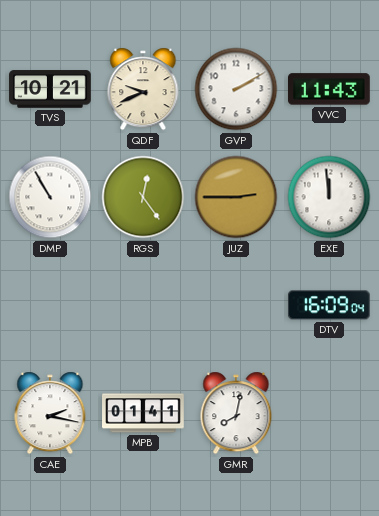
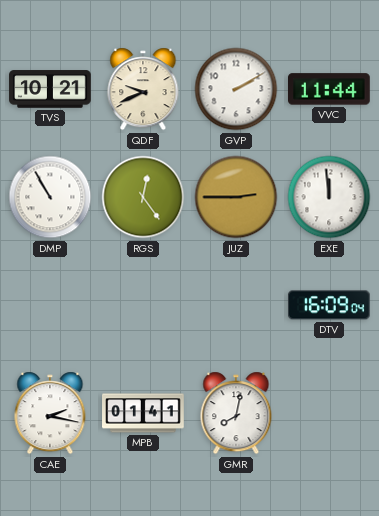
VVC: 11:43 -> 11:44 (330, 89)
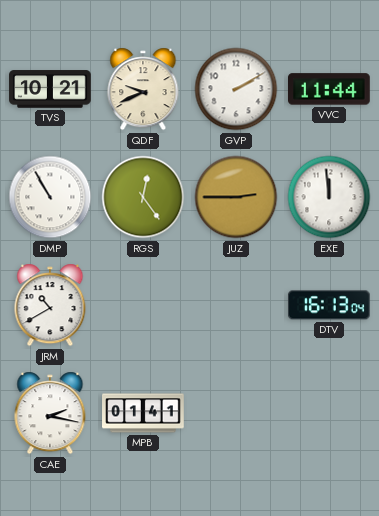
JRM: none -> 10:40 (50, 305)
DTV: 16:09 -> 16:13 (330, 305)
GMR: 8:02 -> none (236, 413)
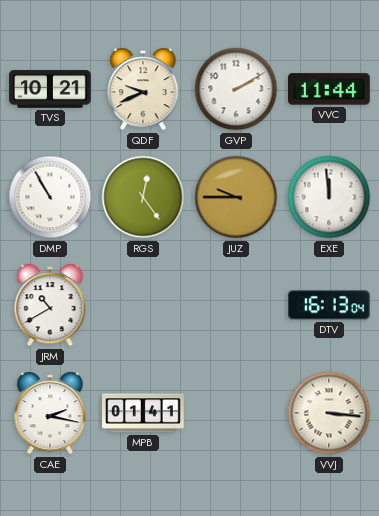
JUZ: 2:45 -> 9:45 (236, 197)
VVJ: none -> 3:16 (329, 413)
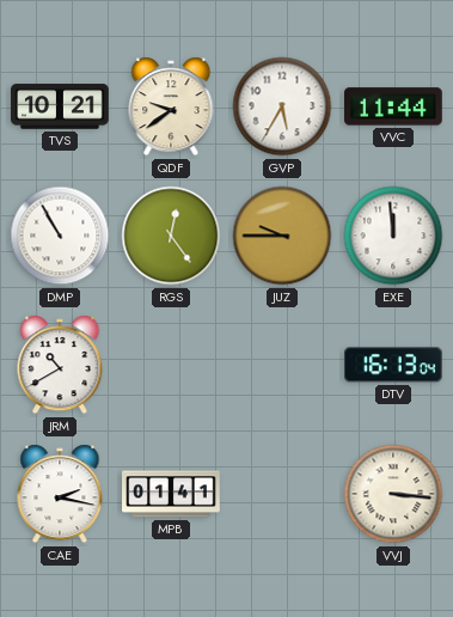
QDF: 9:41 -> 9:39 (171, 106)
GVP: 2:10 -> 5:35 (282, 106)
